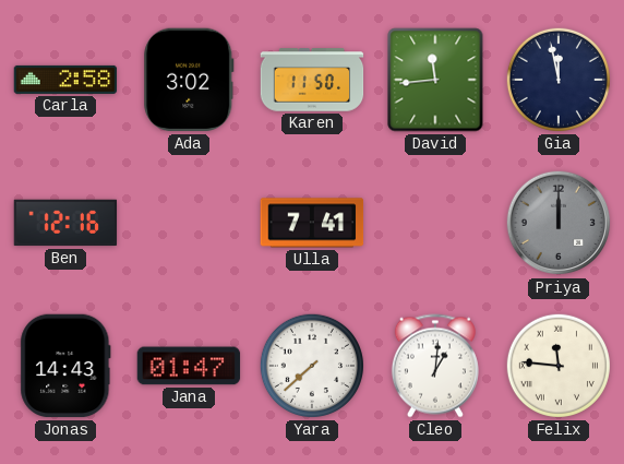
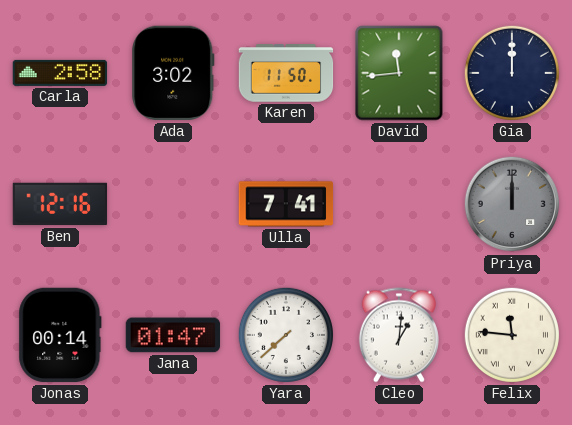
Gia: 11:58 -> 12:00 (512, 73)
Jonas: 14:43 -> 00:14 (60, 335)
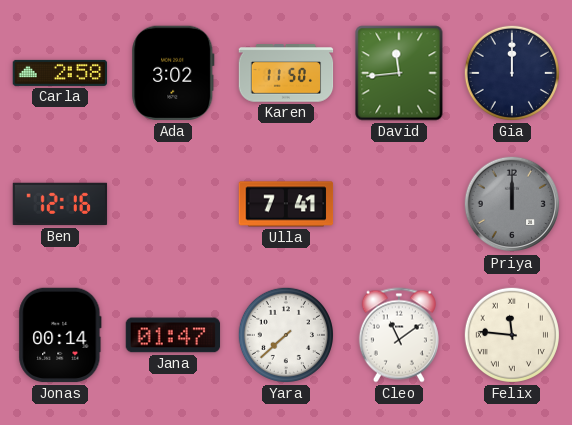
Cleo: 1:01 -> 11:09 (399, 335)
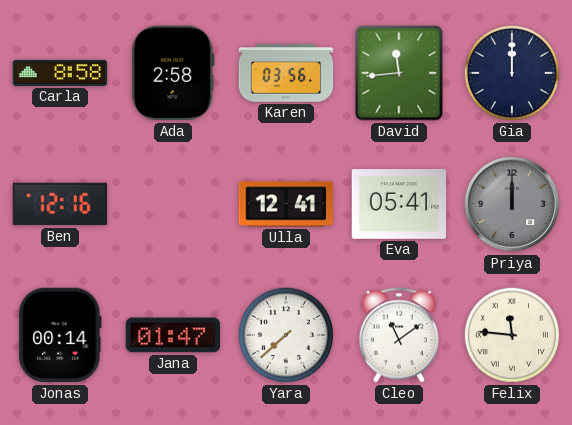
Carla: 2:58 -> 8:58 (60, 73)
Ada: 3:02 -> 2:58 (173, 73)
Karen: 11:50 -> 03:56 (286, 73)
Ulla: 7:41 -> 12:41 (286, 204)
Eva: none -> 05:41 (399, 205)
